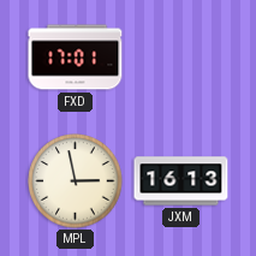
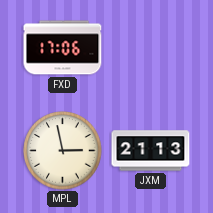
FXD: 17:01 -> 17:06 (63, 48)
JXM: 16:13 -> 21:13 (151, 151)
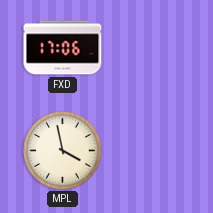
MPL: 2:58 -> 3:58 (63, 151)
JXM: 21:13 -> none (151, 151)
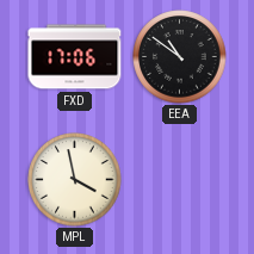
EEA: none -> 10:51 (180, 57)
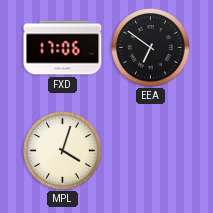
EEA: 10:51 -> 6:51 (151, 48)
MPL: 3:58 -> 4:03 (63, 151)
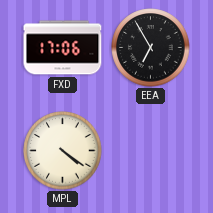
EEA: 6:51 -> 6:55 (151, 48)
MPL: 4:03 -> 4:21 (63, 151)
